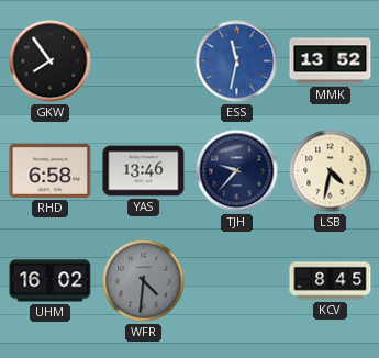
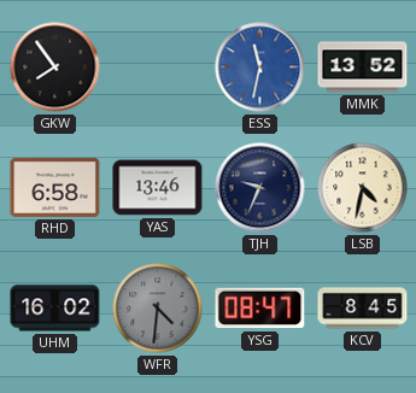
TJH: 9:37 -> 9:34 (260, 188)
YSG: none -> 08:47 (260, 309)
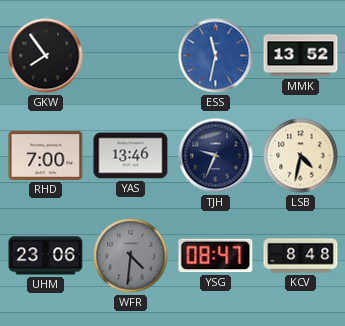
RHD: 6:58 -> 7:00 (46, 155)
UHM: 16:02 -> 23:06 (46, 256)
KCV: 8:45 -> 8:48 (301, 256)
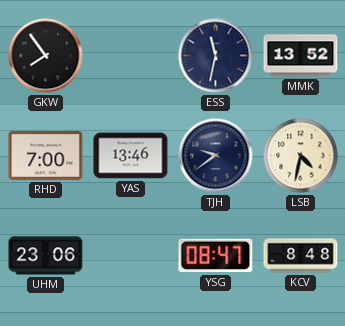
ESS dial: blue -> navy (216, 56)
TJH: 9:34 -> 9:39 (216, 156)
WFR: 4:31 -> none (131, 256)
